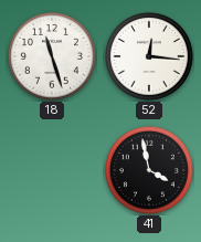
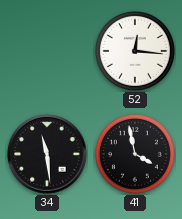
18: 11:27 -> none (52, 56)
34: none -> 11:29 (47, 154)
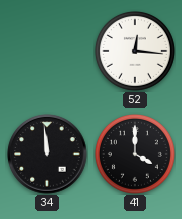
34: 11:29 -> 11:59 (47, 154)
41: 3:58 -> 4:00 (135, 154)
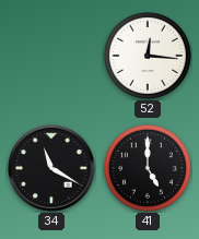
34: 11:59 -> 11:20 (51, 168)
41: 4:00 -> 5:00 (148, 168)
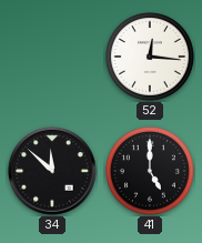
34: 11:20 -> 11:52 (52, 171)
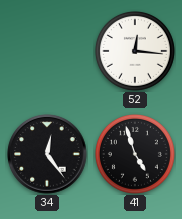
34: 11:52 -> 12:24 (47, 154)
41: 5:00 -> 4:57 (135, 154)
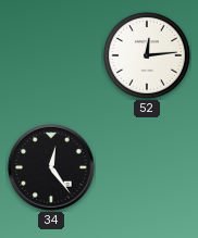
52: 12:16 -> 12:14 (147, 55)
41: 4:57 -> none (135, 154)
